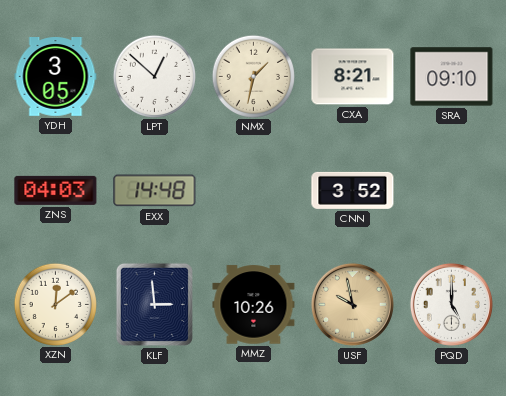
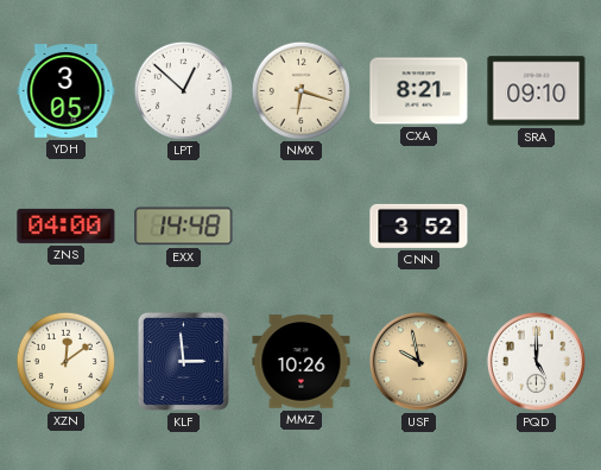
NMX: 1:32 -> 6:18 (300, 90)
ZNS: 04:03 -> 04:00 (67, 226)
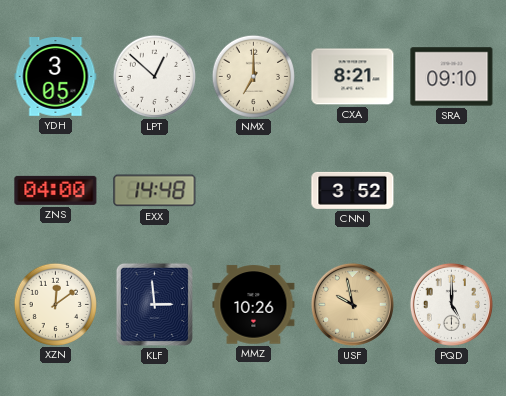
NMX: 6:18 -> 7:00 (253, 76)
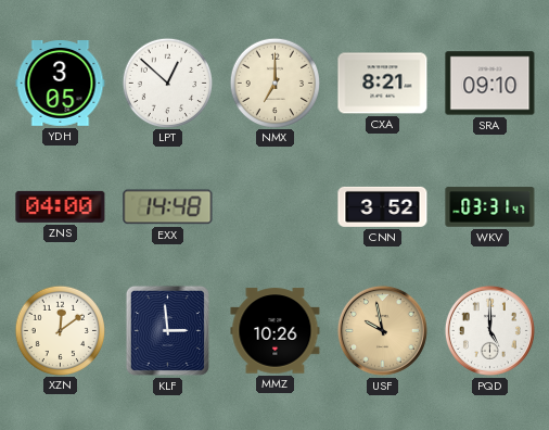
WKV: none -> 03:31 (490, 207)
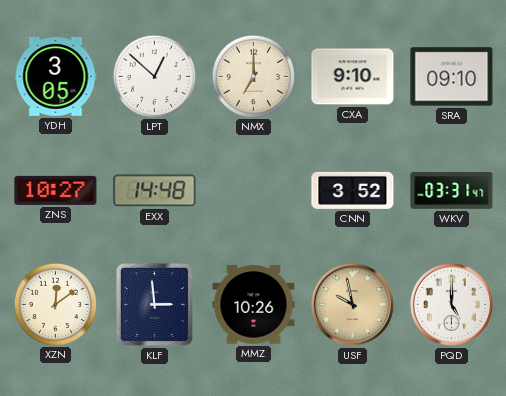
CXA: 8:21 -> 9:10 (353, 77)
ZNS: 04:00 -> 10:27 (56, 190)
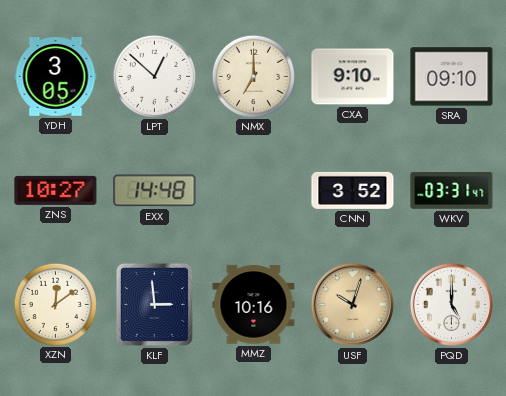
MMZ: 10:26 -> 10:16 (254, 305)
USF: 9:58 -> 10:03 (352, 304)
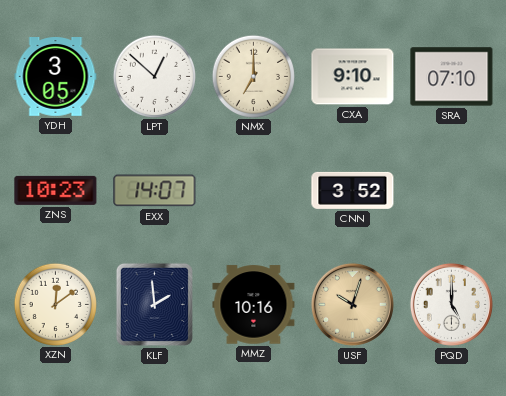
SRA: 09:10 -> 07:10 (452, 77)
ZNS: 10:27 -> 10:23 (56, 190)
EXX: 14:48 -> 14:07 (155, 191)
WKV: 03:31 -> none (452, 191)
KLF: 2:59 -> 1:59 (154, 304)
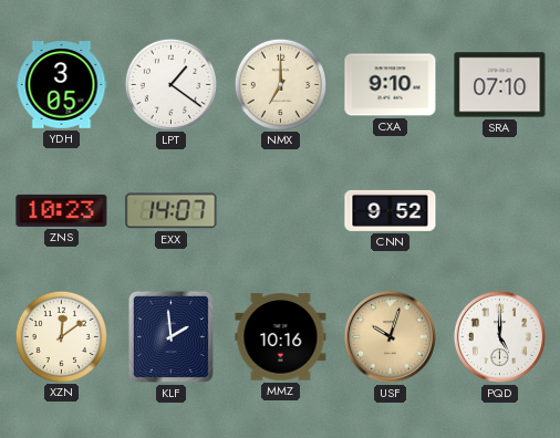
LPT: 12:52 -> 1:21 (170, 84)
CNN: 3:52 -> 9:52 (391, 210)
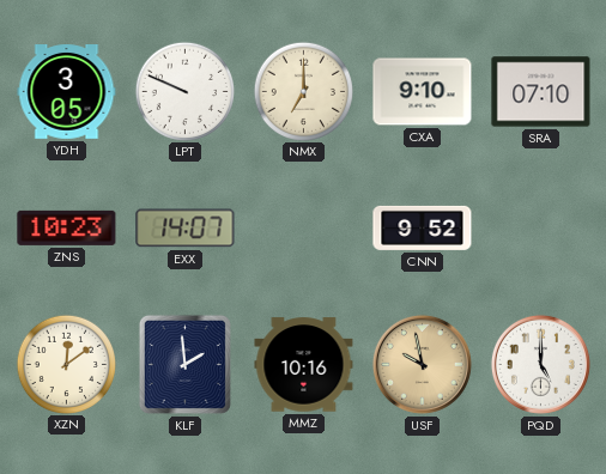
LPT: 1:21 -> 9:49 (184, 91)
USF: 10:03 -> 9:58 (422, 364)
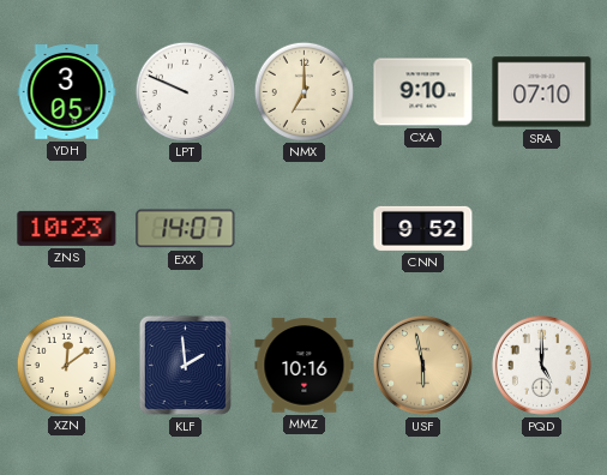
USF: 9:58 -> 5:58 (422, 365)
